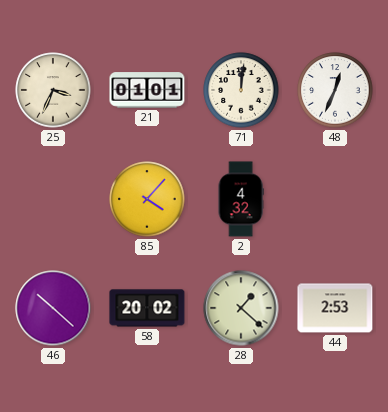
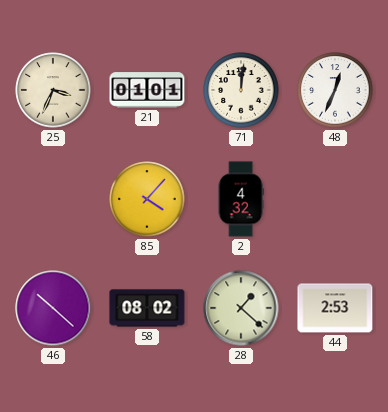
58: 20:02 -> 08:02 (147, 308)
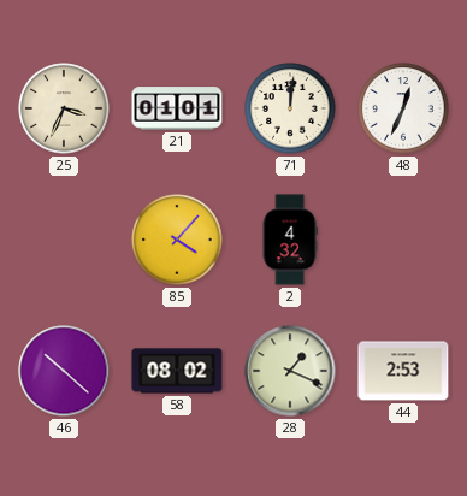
28: 1:22 -> 1:19 (290, 371)
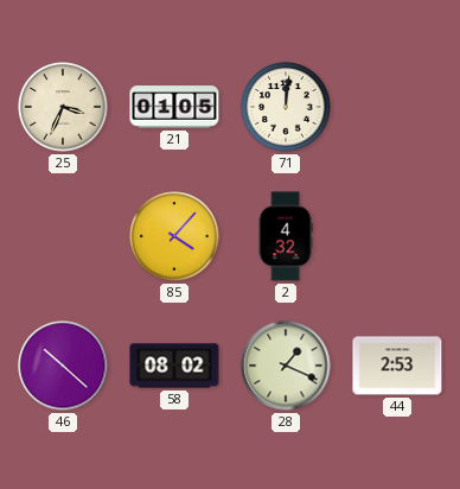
21: 01:01 -> 01:05 (174, 107)
48: 12:34 -> none (403, 108)
